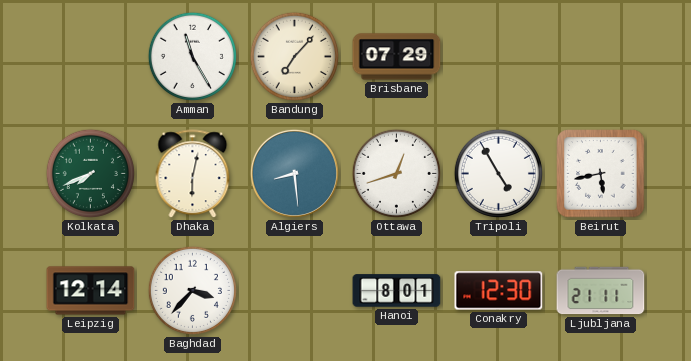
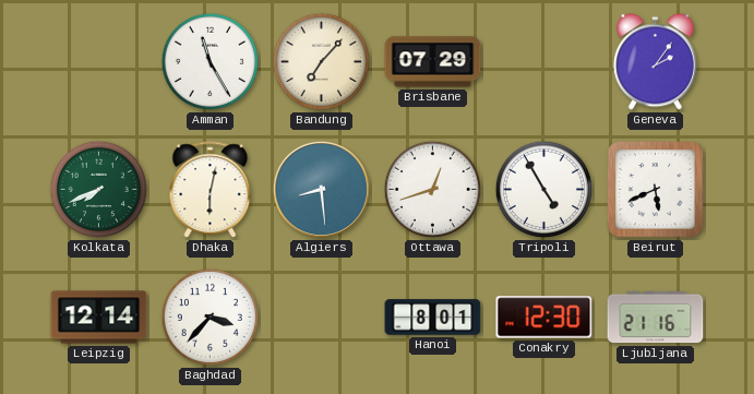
Geneva: none -> 2:06 (655, 62)
Beirut: 5:43 -> 5:41 (656, 190)
Ljubljana: 21:11 -> 21:16 (656, 318)
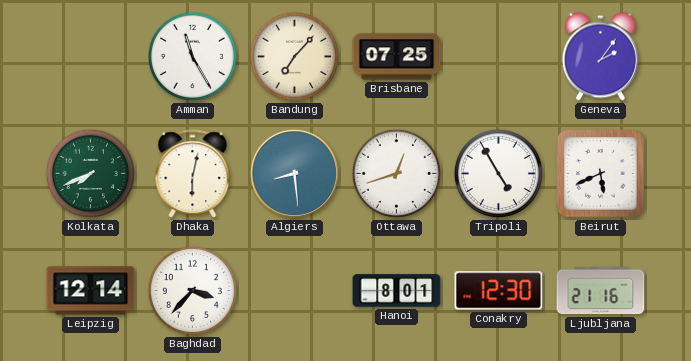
Brisbane: 07:29 -> 07:25 (397, 57)
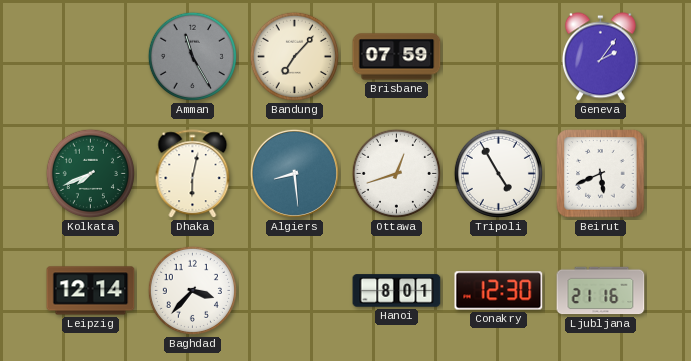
Amman dial: white -> grey (192, 56)
Brisbane: 07:25 -> 07:59 (397, 57)
